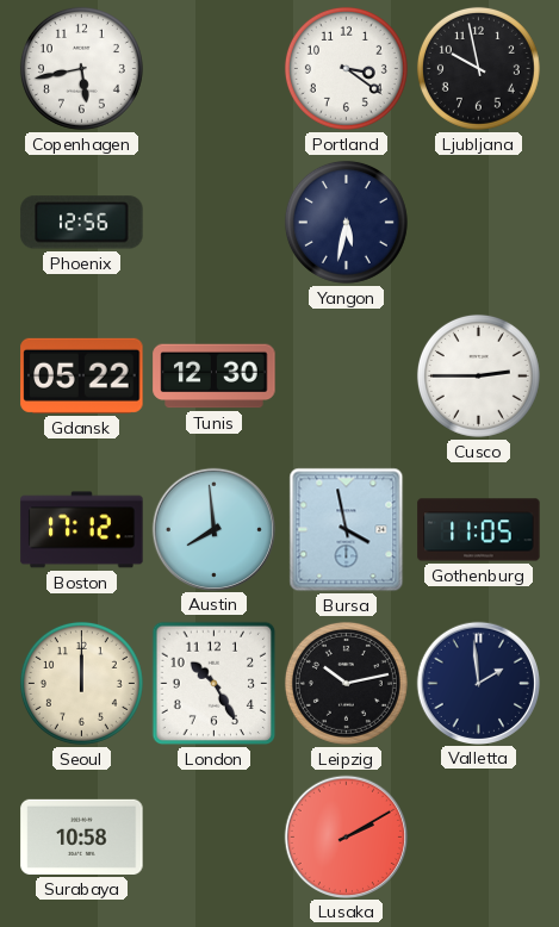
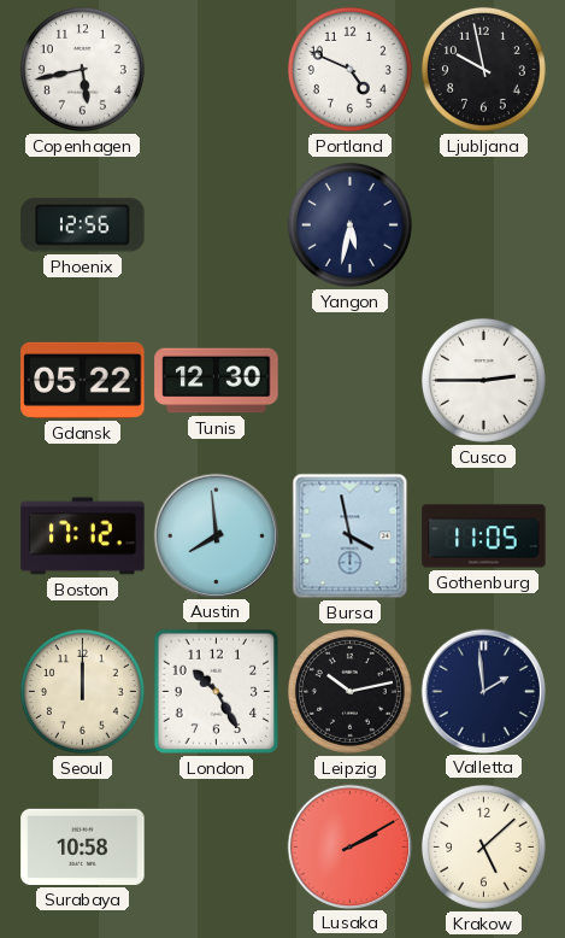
Portland: 3:21 -> 4:49 (349, 69)
Krakow: none -> 5:08 (483, 846)
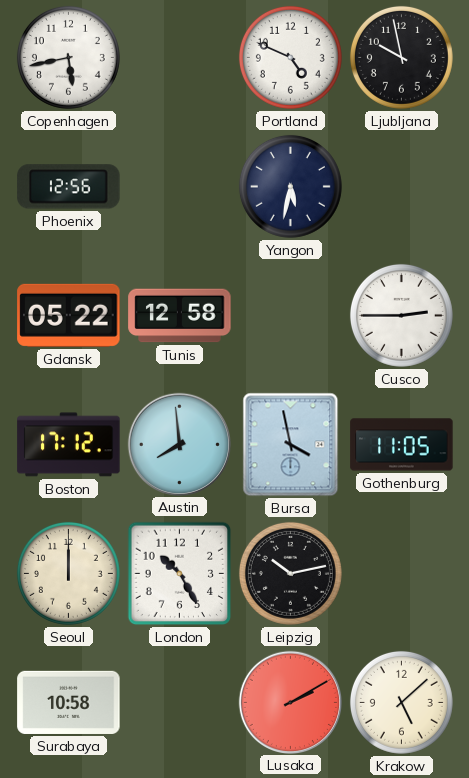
Tunis: 12:30 -> 12:58 (180, 316)
Valletta: 1:59 -> none (483, 691)
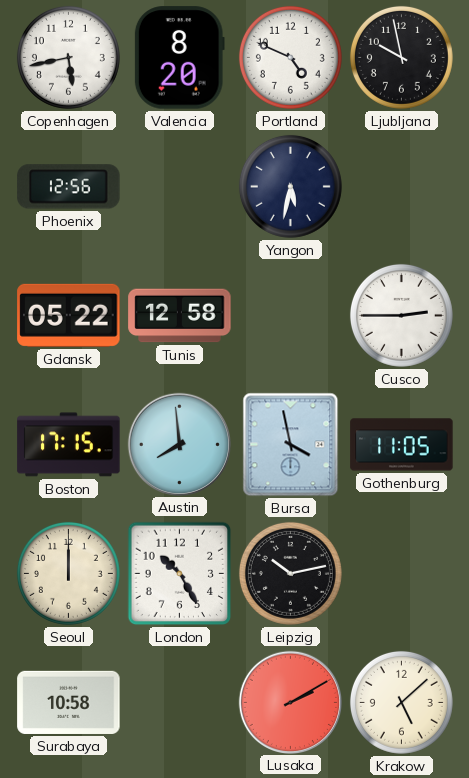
Valencia: none -> 8:20 (179, 58)
Boston: 17:12 -> 17:15 (69, 445)
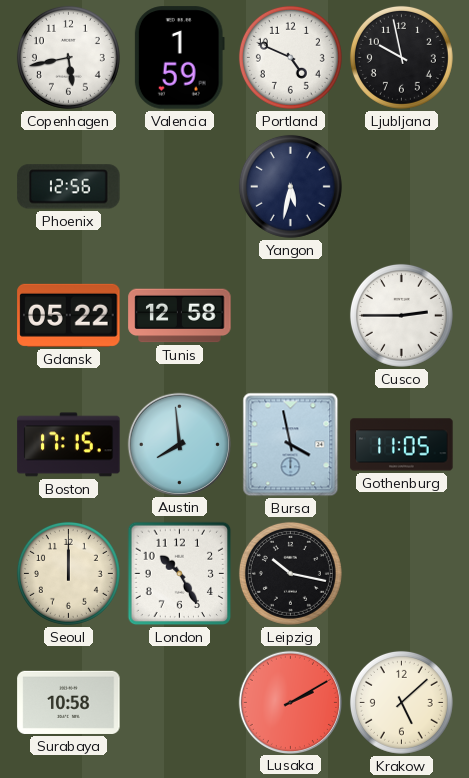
Valencia: 8:20 -> 1:59 (179, 58)
Leipzig: 10:13 -> 10:17 (290, 573)
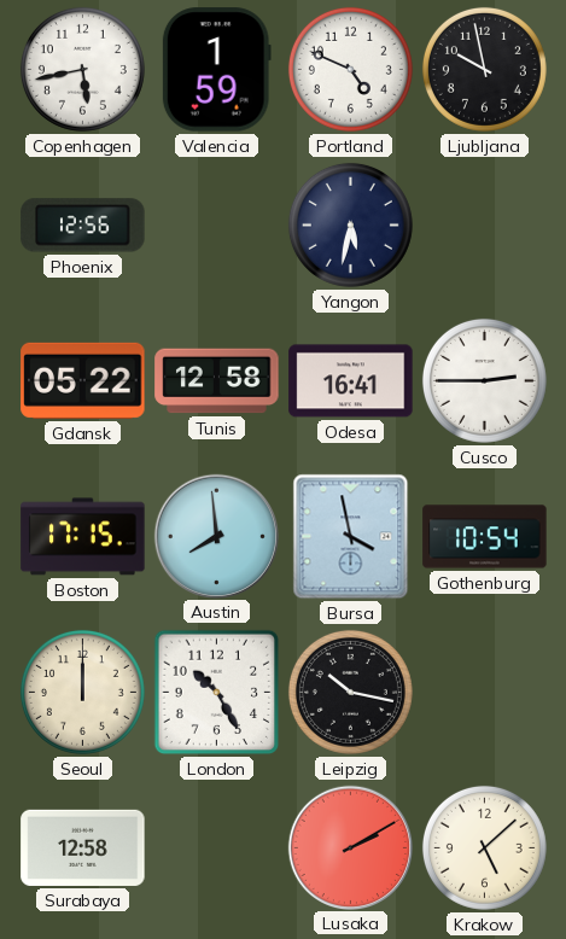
Odesa: none -> 16:41 (351, 381)
Gothenburg: 11:05 -> 10:54 (485, 537)
Surabaya: 10:58 -> 12:58 (83, 847)
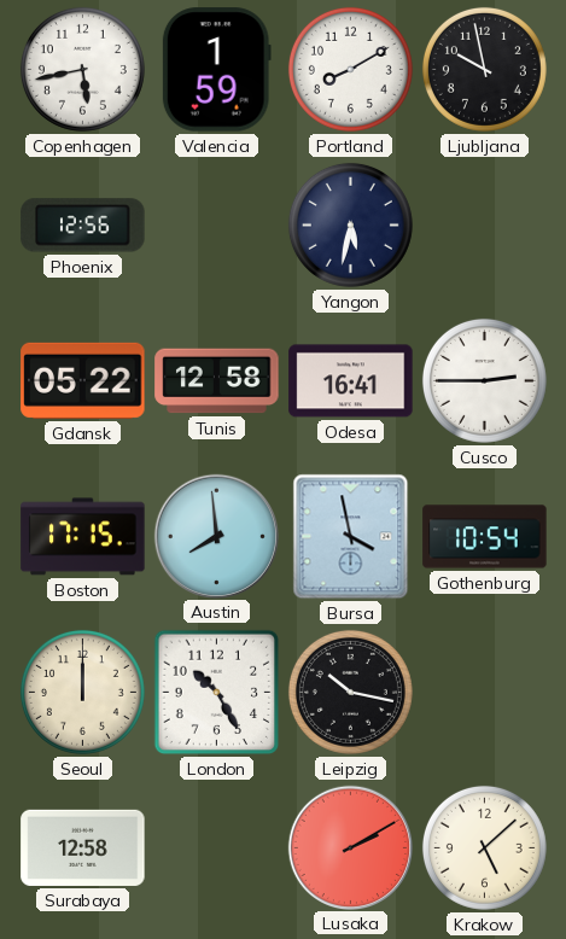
Portland: 4:49 -> 8:10 (350, 69)
